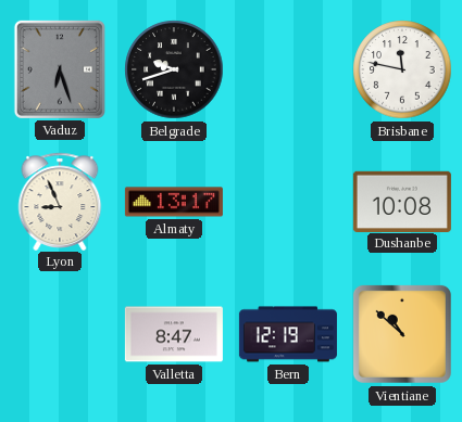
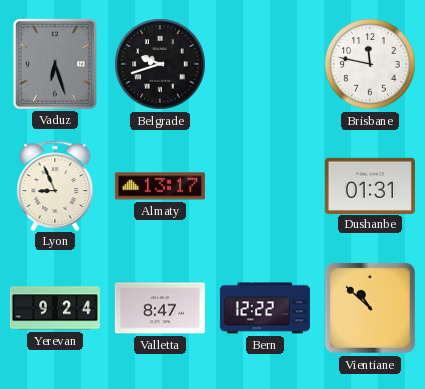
Dushanbe: 10:08 -> 01:31 (370, 185)
Yerevan: none -> 9:24 (55, 308)
Bern: 12:19 -> 12:22 (265, 308)
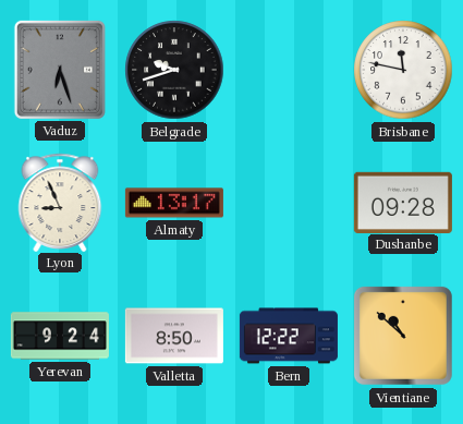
Dushanbe: 01:31 -> 09:28 (403, 202)
Valletta: 8:47 -> 8:50 (174, 336)
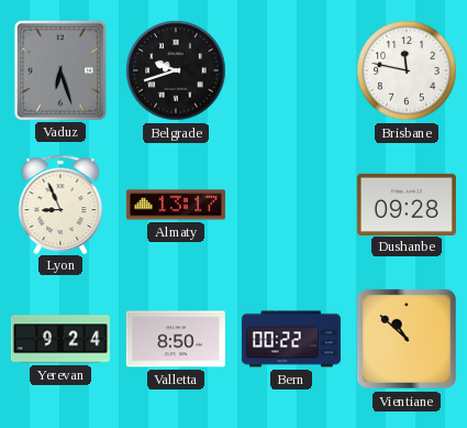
Bern: 12:22 -> 00:22 (291, 339)
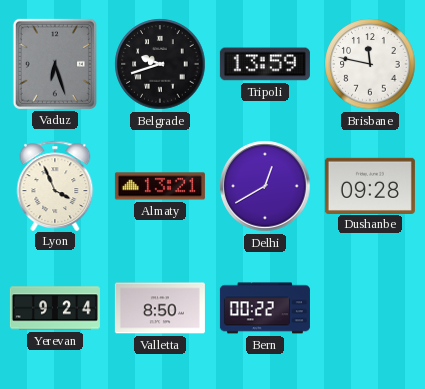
Tripoli: none -> 13:59 (265, 64)
Lyon: 8:56 -> 3:56 (55, 185)
Almaty: 13:17 -> 13:21 (160, 186)
Delhi: none -> 12:40 (265, 186)
Vientiane: 10:52 -> none (407, 339)
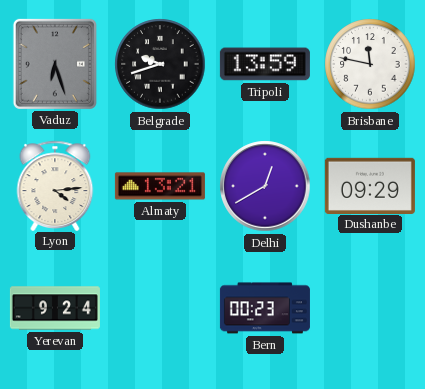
Lyon: 3:56 -> 4:14 (55, 185)
Dushanbe: 09:28 -> 09:29 (370, 185)
Valletta: 8:50 -> none (160, 308)
Bern: 00:22 -> 00:23 (265, 308)
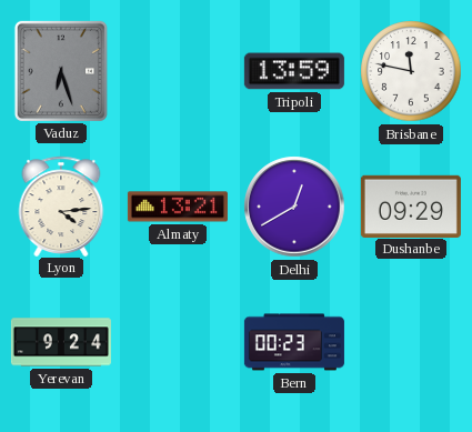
Belgrade: 9:42 -> none (160, 64)
